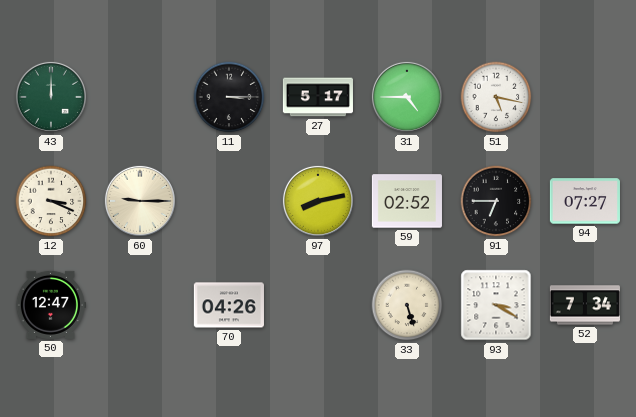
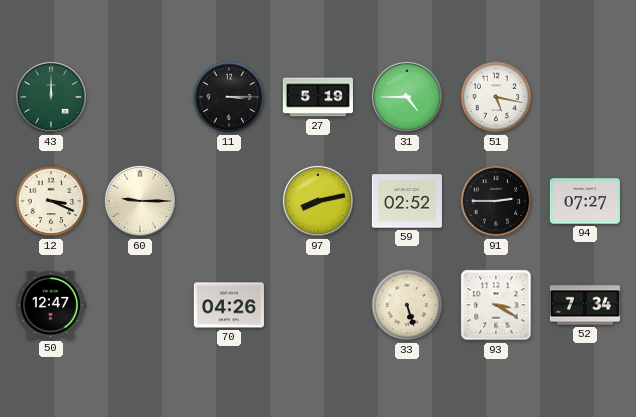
27: 5:17 -> 5:19 (318, 97)
91: 6:45 -> 2:45 (496, 201)
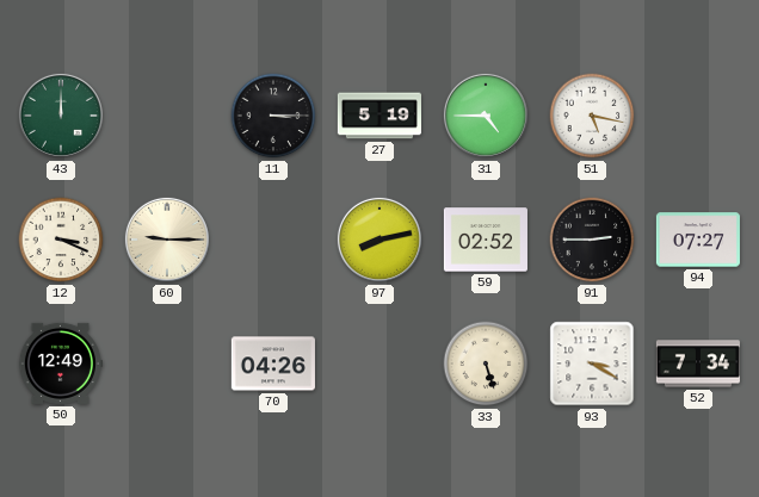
50: 12:47 -> 12:49 (60, 364)
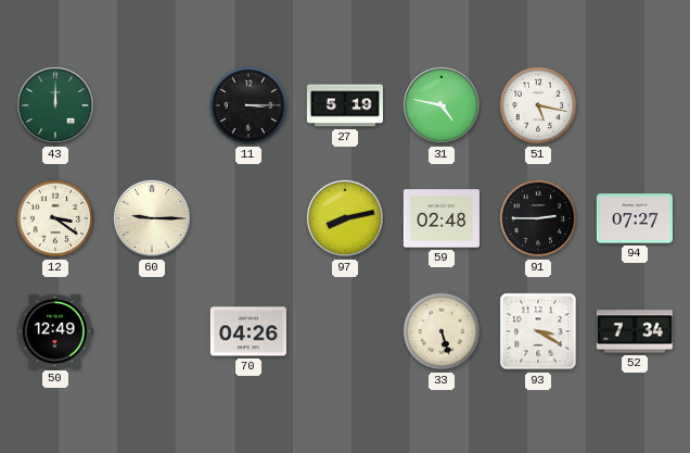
31: 4:45 -> 4:47 (442, 105)
12: 3:19 -> 3:21 (55, 218)
59: 02:52 -> 02:48 (442, 218)
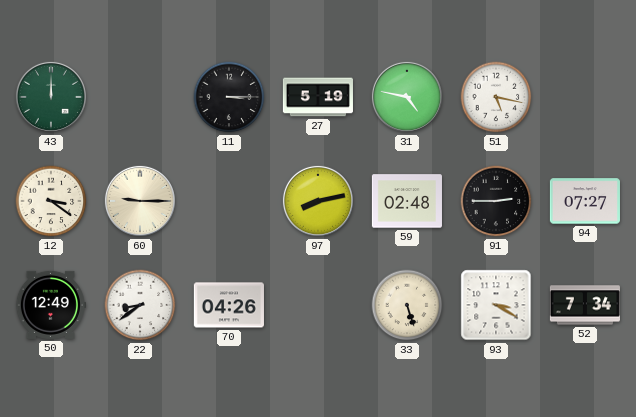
22: none -> 8:39 (140, 305)
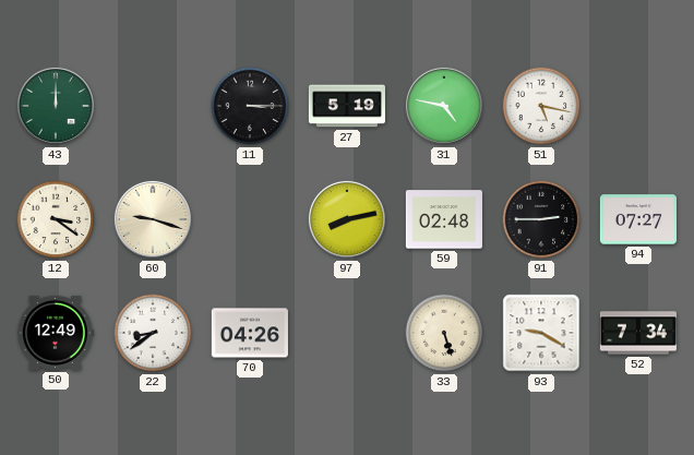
60: 9:15 -> 9:18 (153, 219)
93: 3:20 -> 9:20 (541, 333)
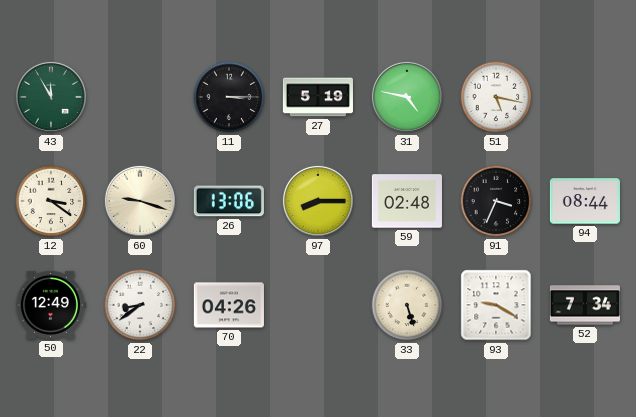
43: 12:00 -> 11:55 (51, 97)
26: none -> 13:06 (229, 201)
97: 8:13 -> 8:15 (318, 201)
91: 2:45 -> 3:34 (496, 201)
94: 07:27 -> 08:44 (585, 201)
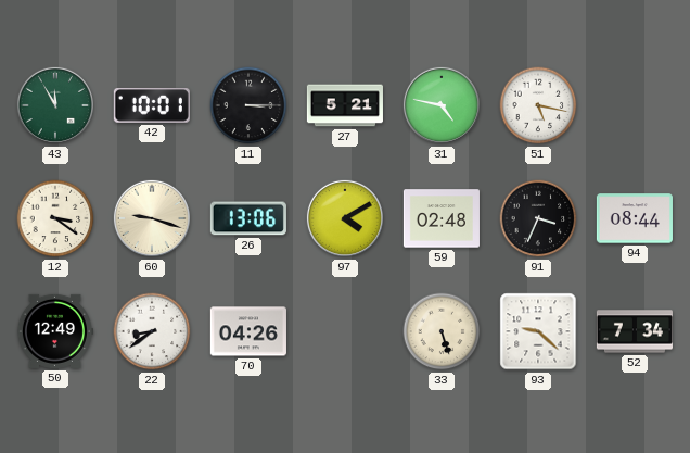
42: none -> 10:01 (152, 105)
27: 5:19 -> 5:21 (345, 105)
97: 8:15 -> 4:10 (345, 218)
93: 9:20 -> 9:22 (538, 331)
